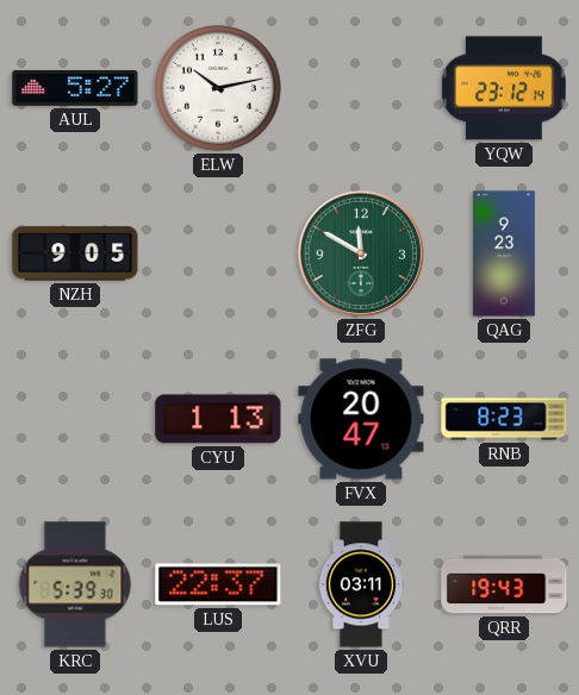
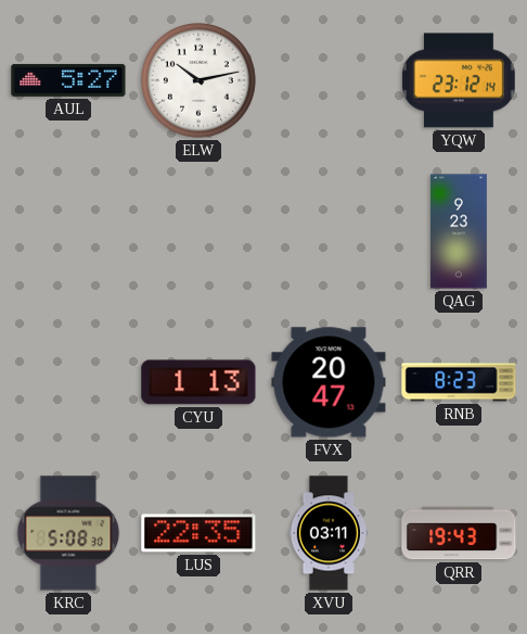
NZH: 9:05 -> none (75, 253)
ZFG: 11:50 -> none (361, 253)
KRC: 5:39 -> 5:08 (68, 533)
LUS: 22:37 -> 22:35 (198, 533)
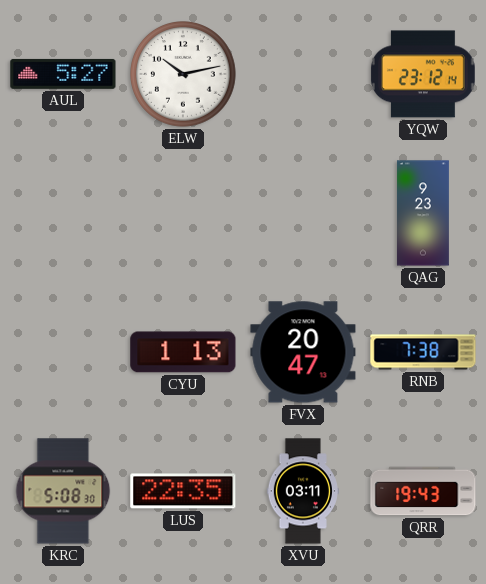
RNB: 8:23 -> 7:38 (423, 352)
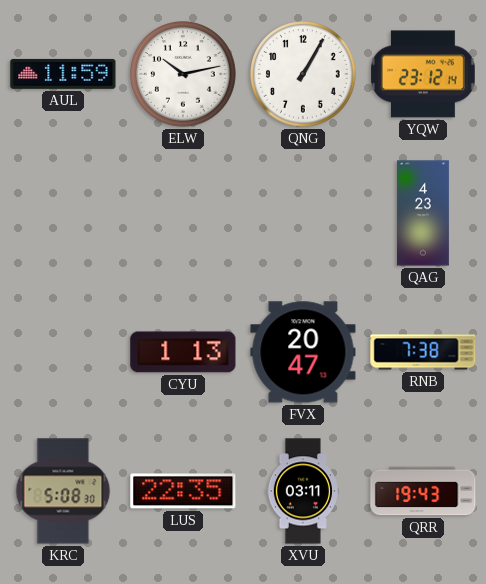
AUL: 5:27 -> 11:59 (63, 74)
QNG: none -> 1:05 (304, 75)
QAG: 9:23 -> 4:23 (423, 213)
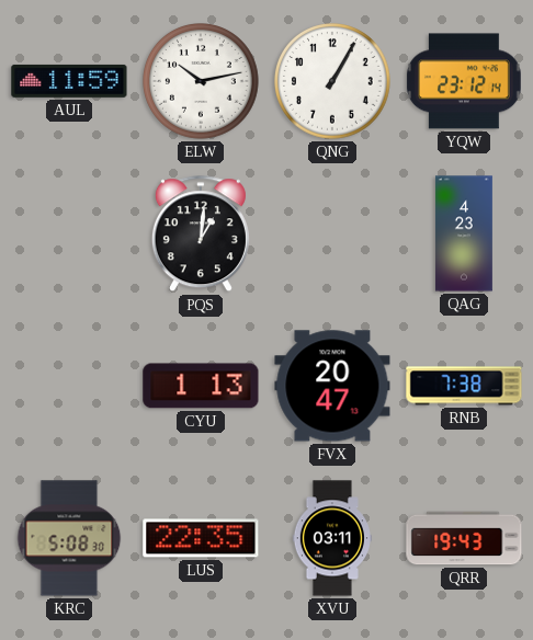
PQS: none -> 1:01 (201, 235)
